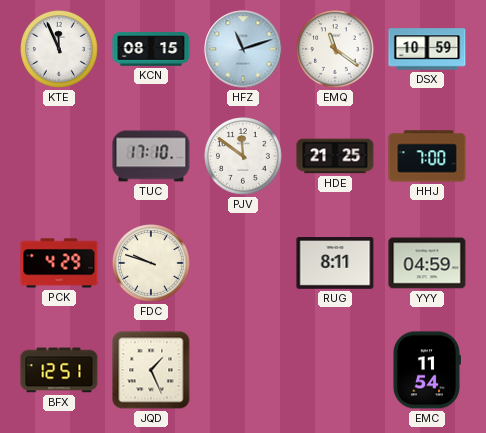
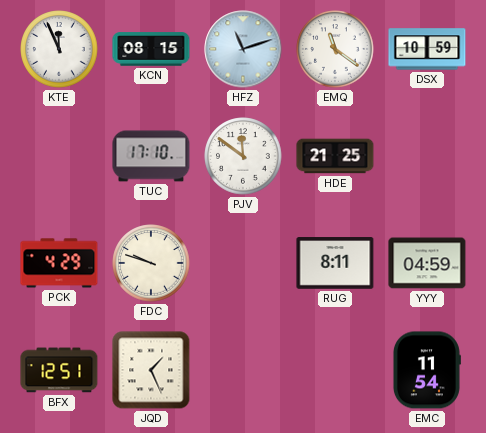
HHJ: 7:00 -> none (427, 156)
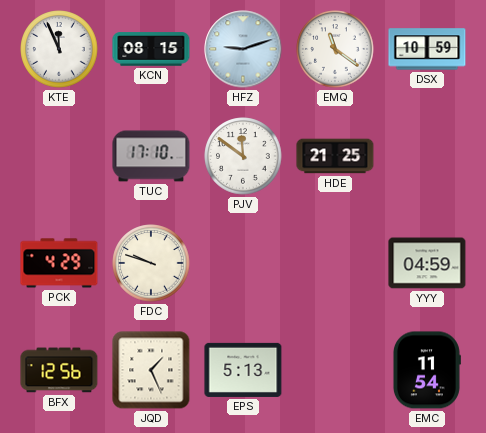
HFZ: 11:12 -> 9:12 (243, 49)
RUG: 8:11 -> none (335, 263)
BFX: 12:51 -> 12:56 (59, 370)
EPS: none -> 5:13 (243, 370)
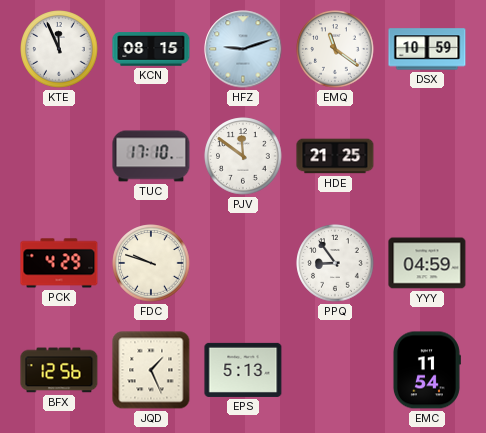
PPQ: none -> 8:54 (335, 263)
